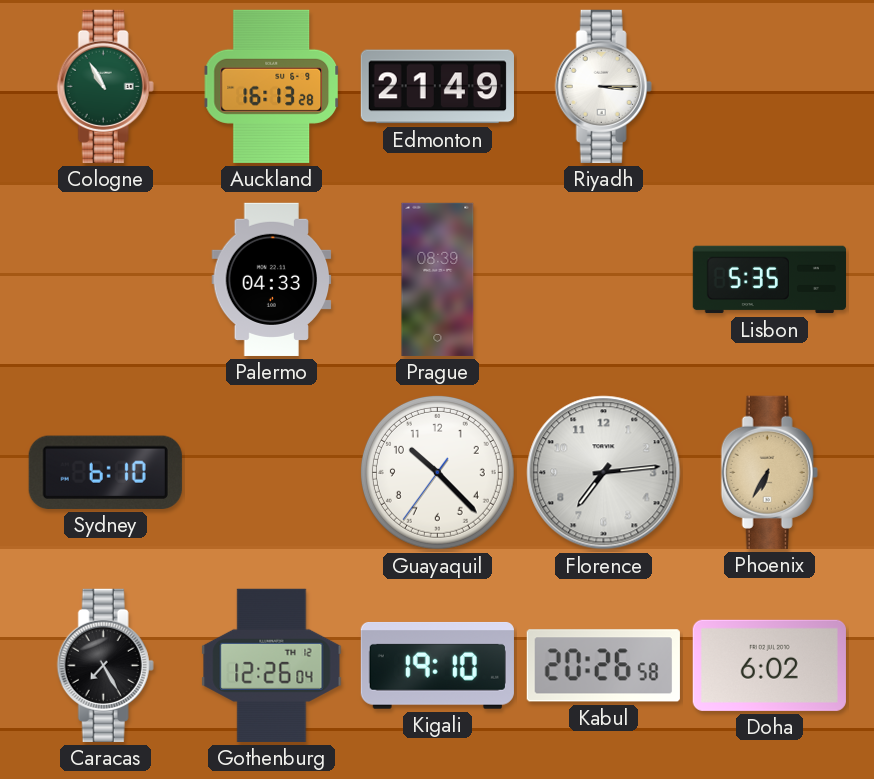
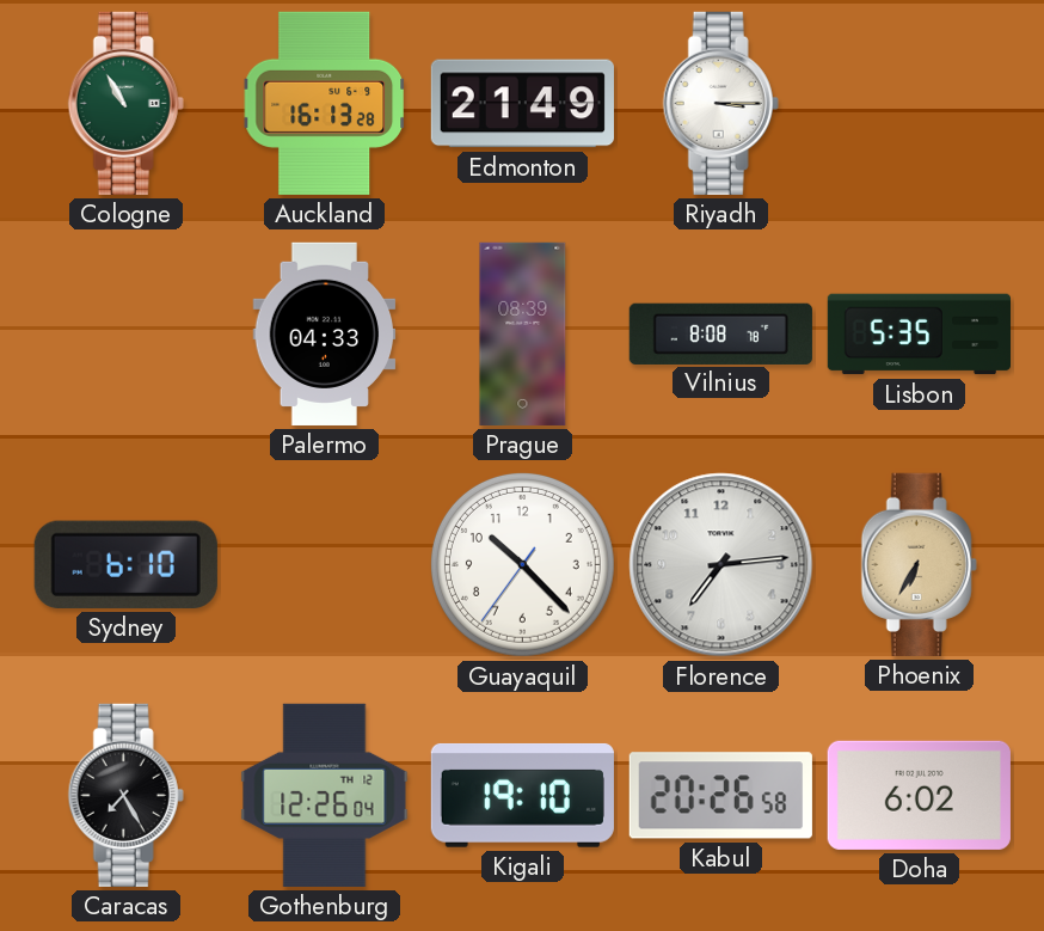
Vilnius: none -> 8:08 (720, 333)
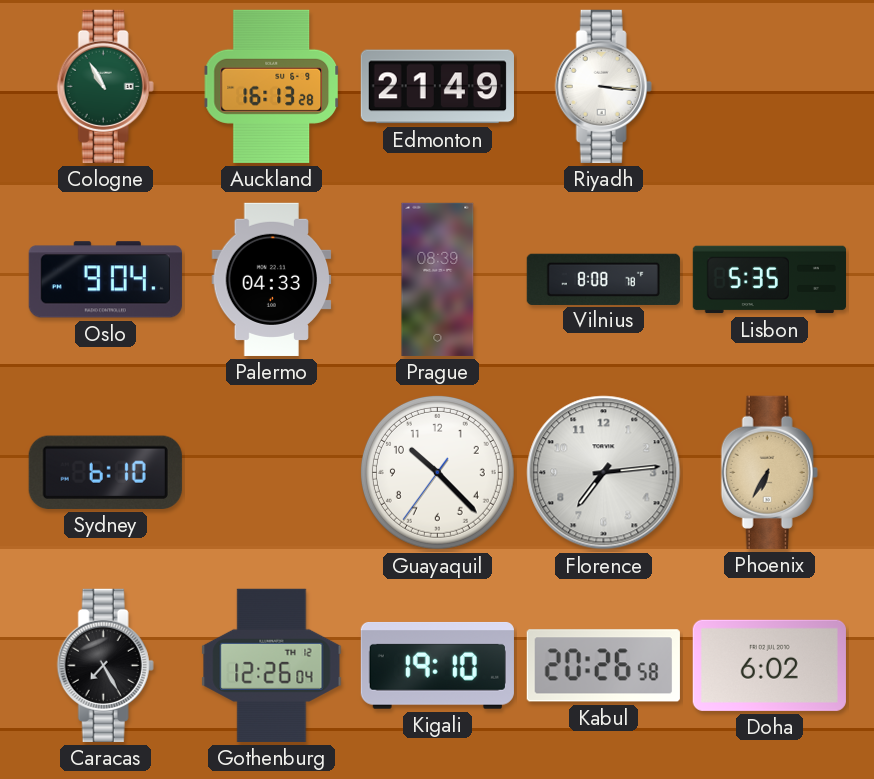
Riyadh: 3:15 -> 3:16 (603, 86)
Oslo: none -> 9:04 (105, 280)
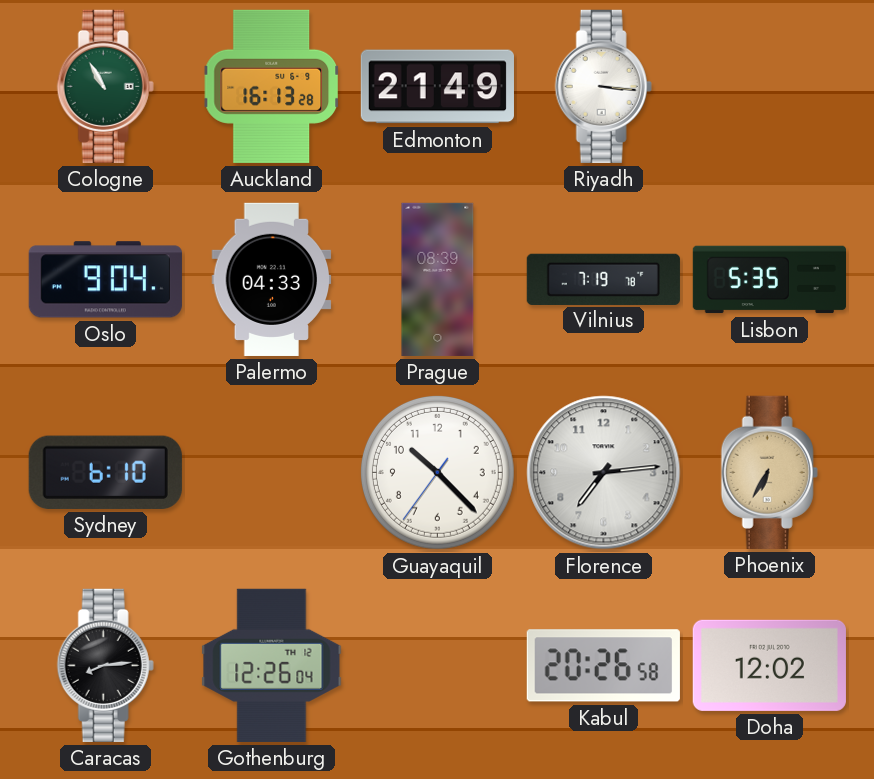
Vilnius: 8:08 -> 7:19 (603, 279)
Caracas: 7:25 -> 8:14 (105, 665)
Kigali: 19:10 -> none (437, 666)
Doha: 6:02 -> 12:02 (769, 665)
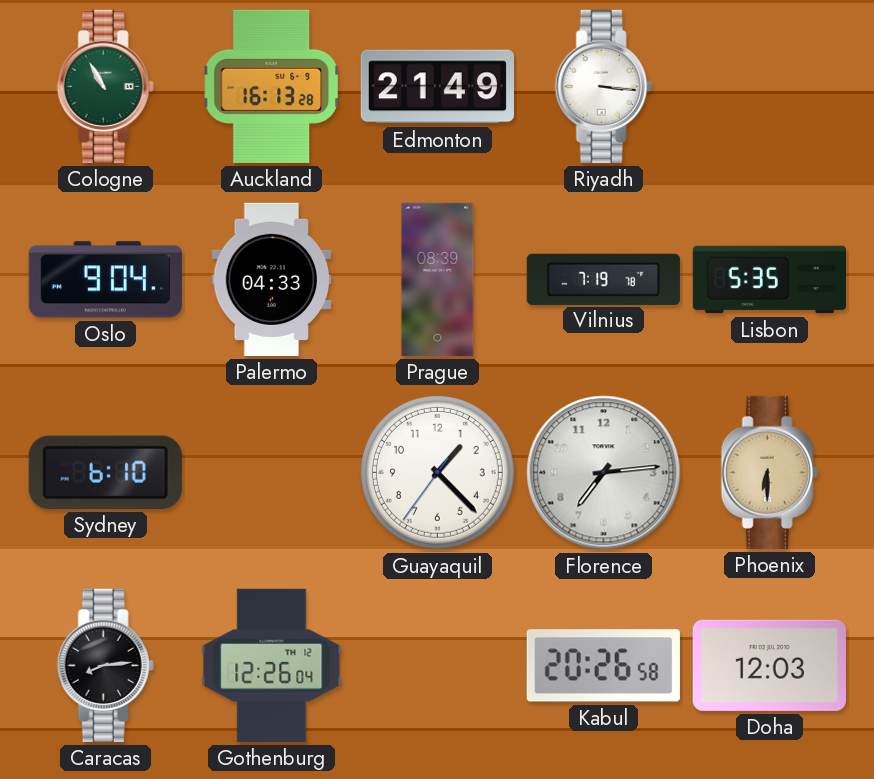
Guayaquil: 10:22 -> 1:22 (437, 472)
Phoenix: 6:35 -> 6:30 (769, 472)
Doha: 12:02 -> 12:03 (769, 665)
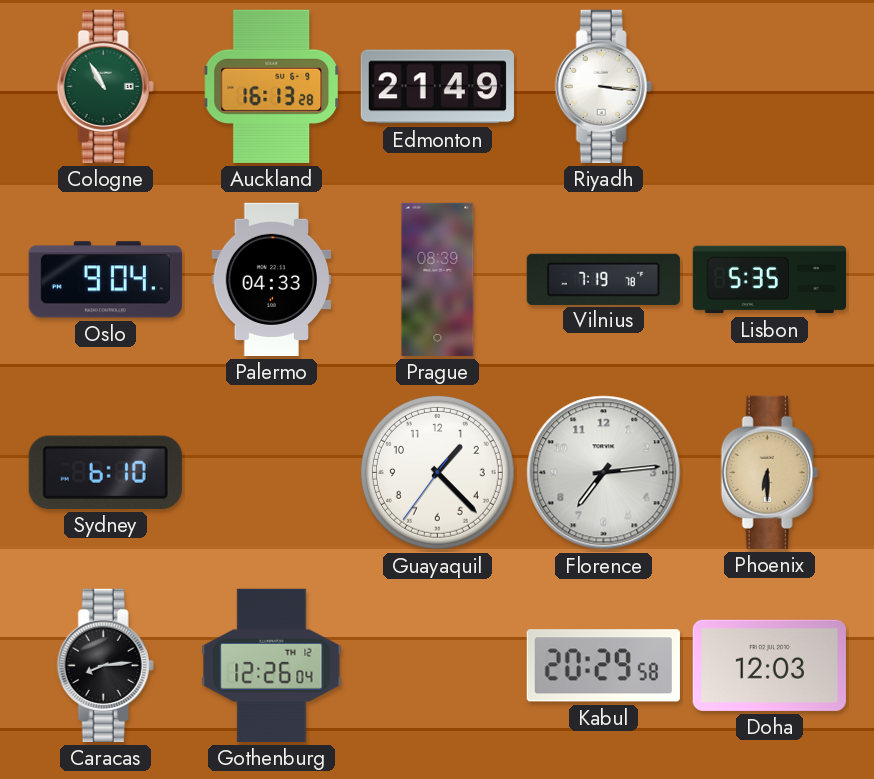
Kabul: 20:26 -> 20:29 (603, 666)
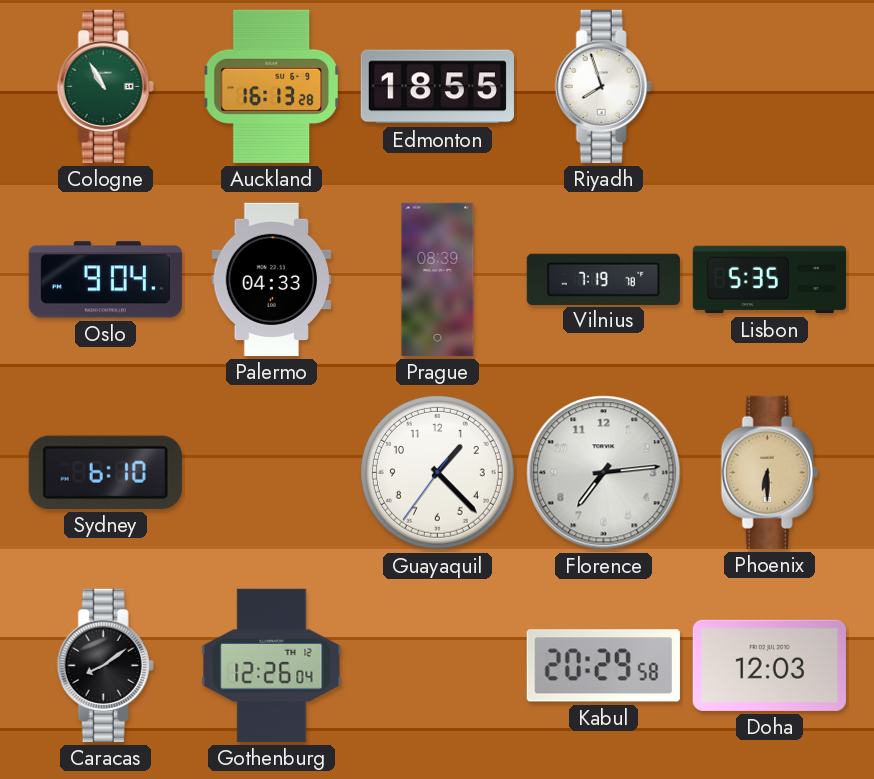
Edmonton: 21:49 -> 18:55 (437, 87)
Riyadh: 3:16 -> 7:57 (603, 86)
Caracas: 8:14 -> 8:09 (105, 665)
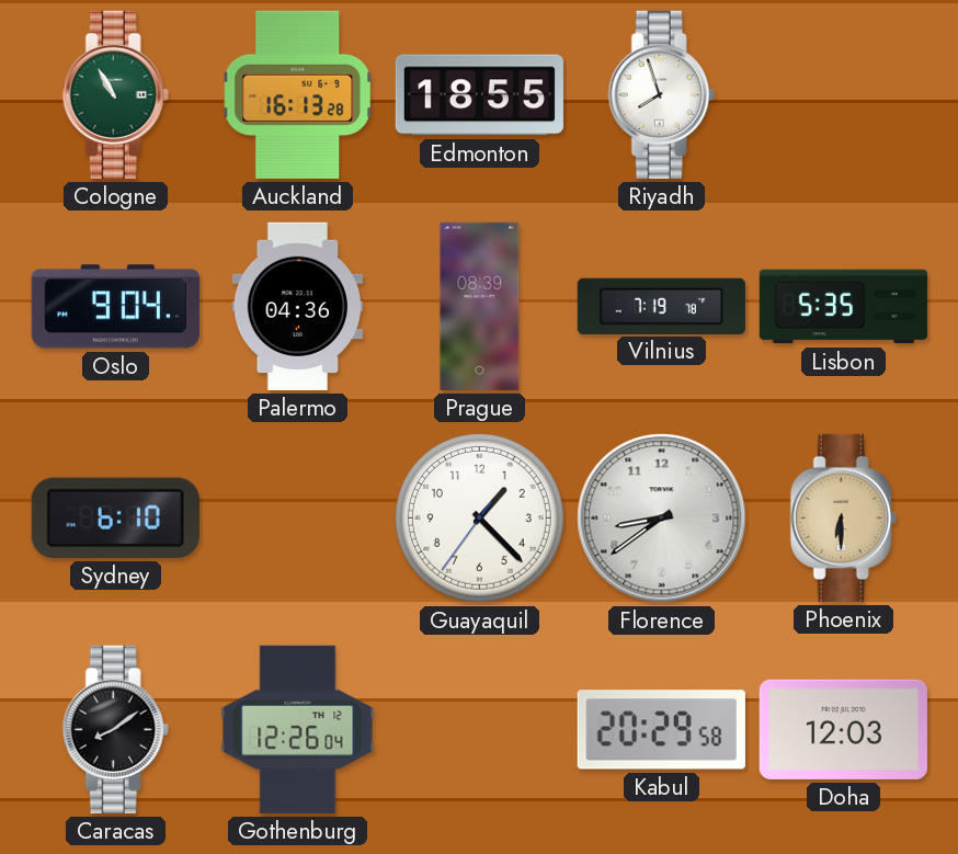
Palermo: 04:33 -> 04:36 (298, 306)
Florence: 7:14 -> 8:39 (662, 519)
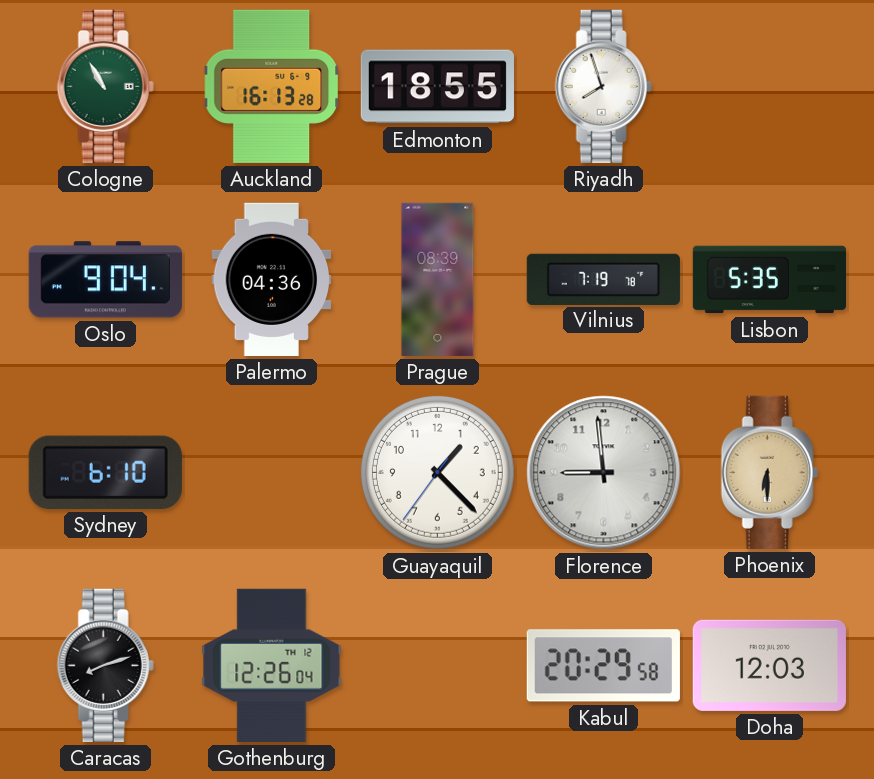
Florence: 8:39 -> 8:59 (604, 473)
Caracas: 8:09 -> 8:12 (105, 665)
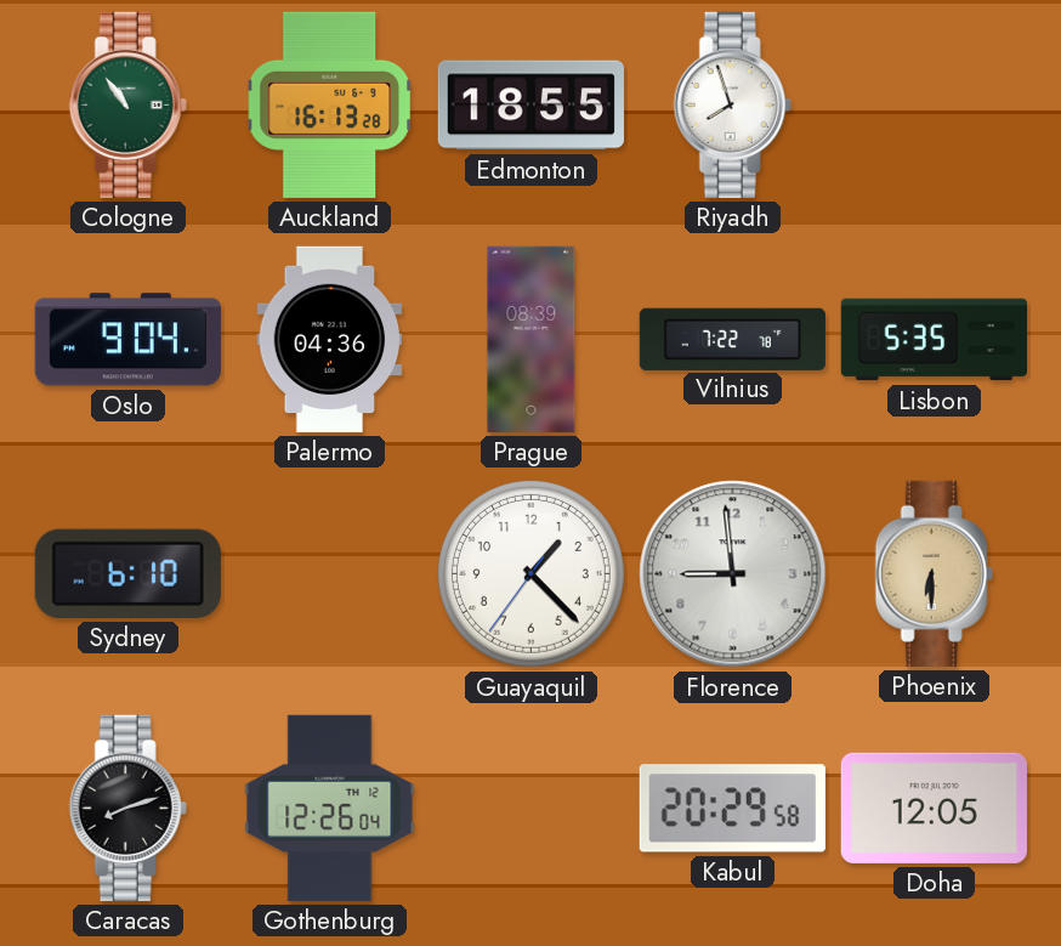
Cologne: 10:55 -> 10:54 (127, 104)
Vilnius: 7:19 -> 7:22 (732, 339)
Doha: 12:03 -> 12:05 (934, 808)
